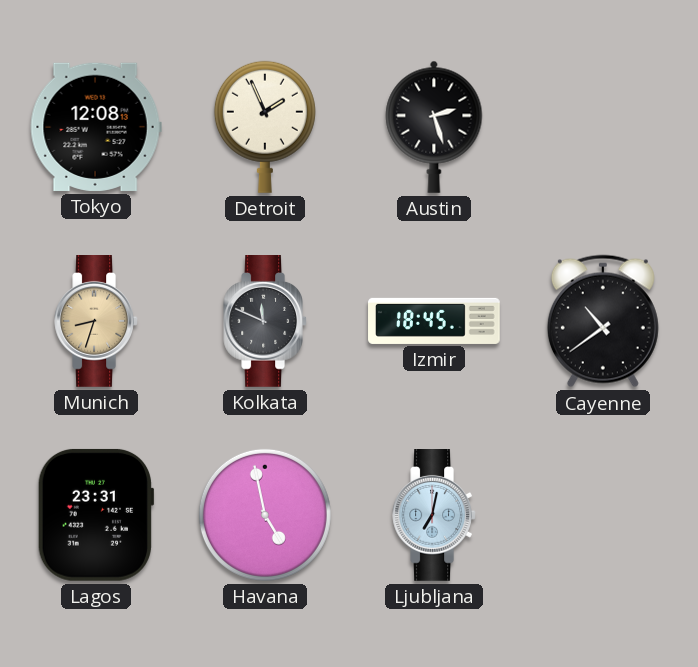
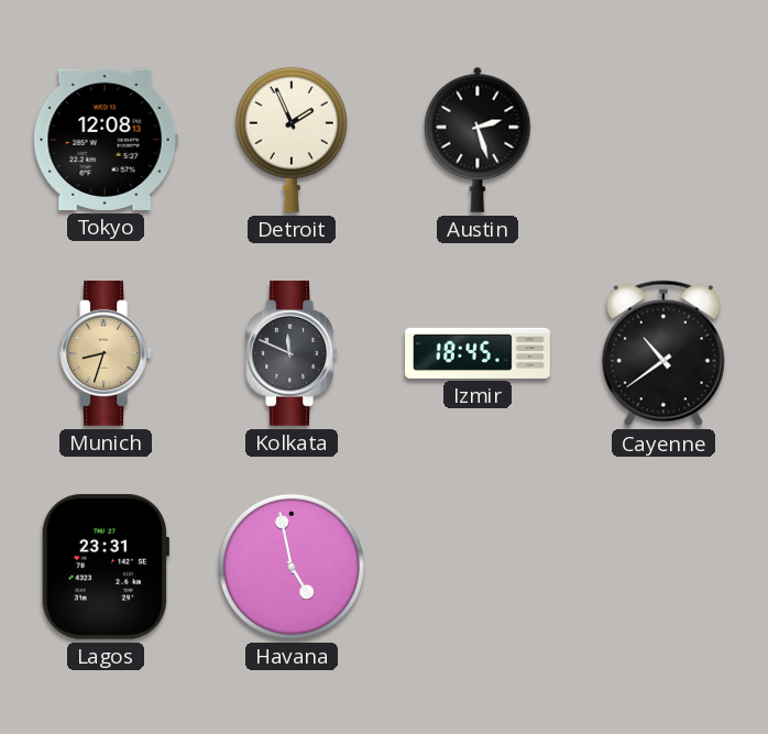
Ljubljana: 7:02 -> none (434, 516)
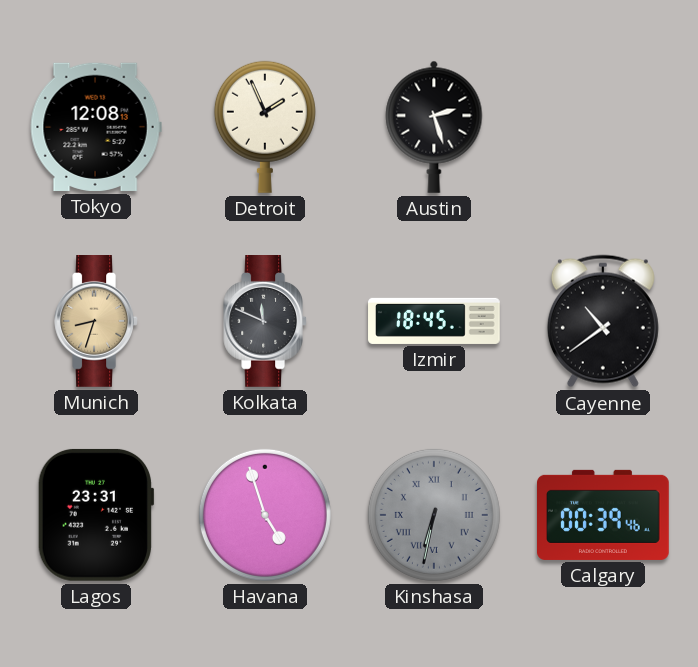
Havana: 4:58 -> 4:57 (265, 515)
Kinshasa: none -> 6:32 (434, 515)
Calgary: none -> 00:39 (604, 515)
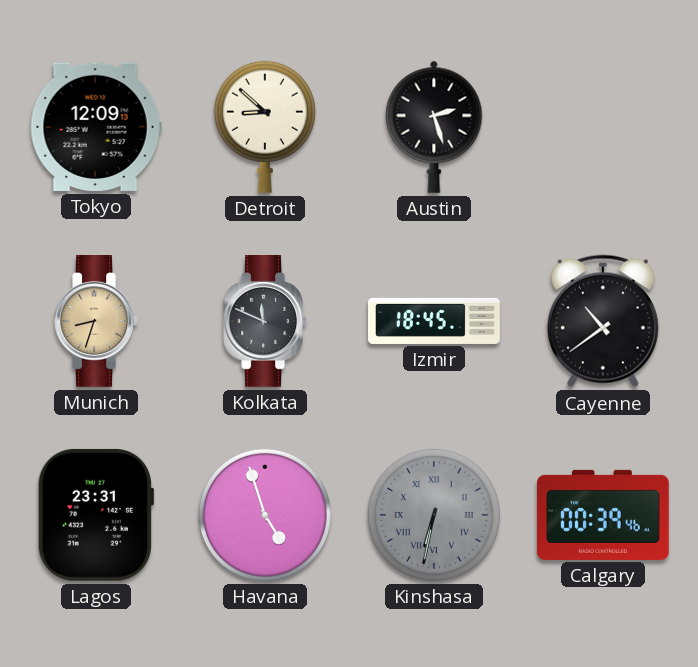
Tokyo: 12:08 -> 12:09 (96, 127)
Detroit: 1:56 -> 8:52 (265, 127)
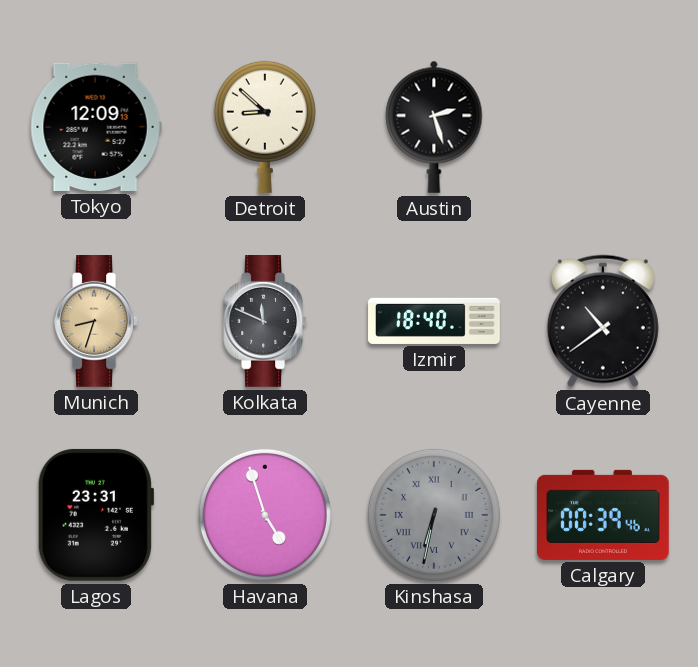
Izmir: 18:45 -> 18:40 (434, 321)
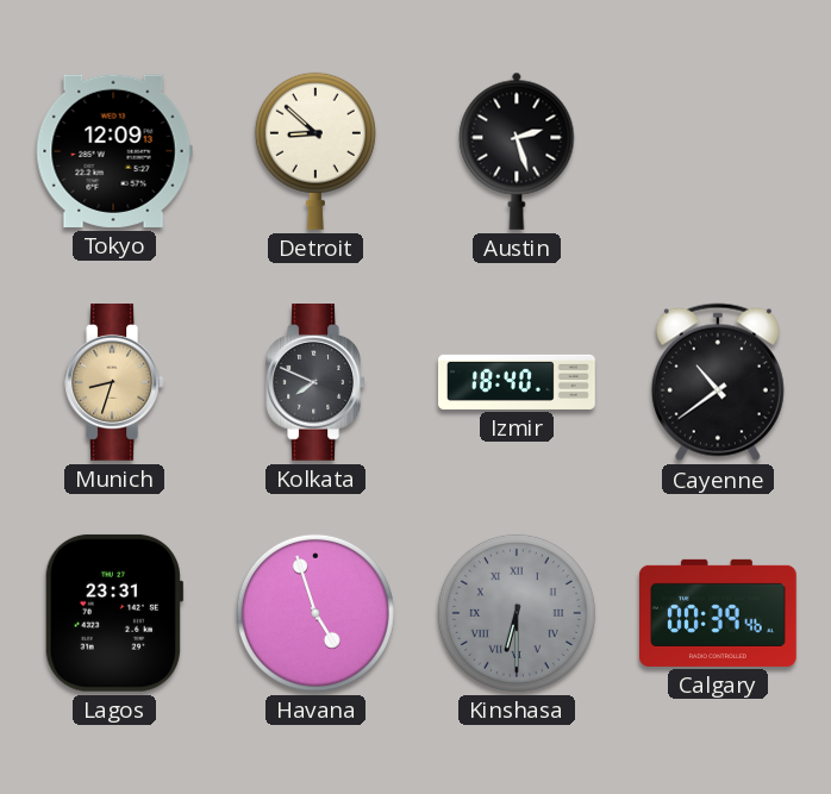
Kolkata: 11:49 -> 7:49 (315, 383)
Kinshasa: 6:32 -> 6:30 (517, 613)
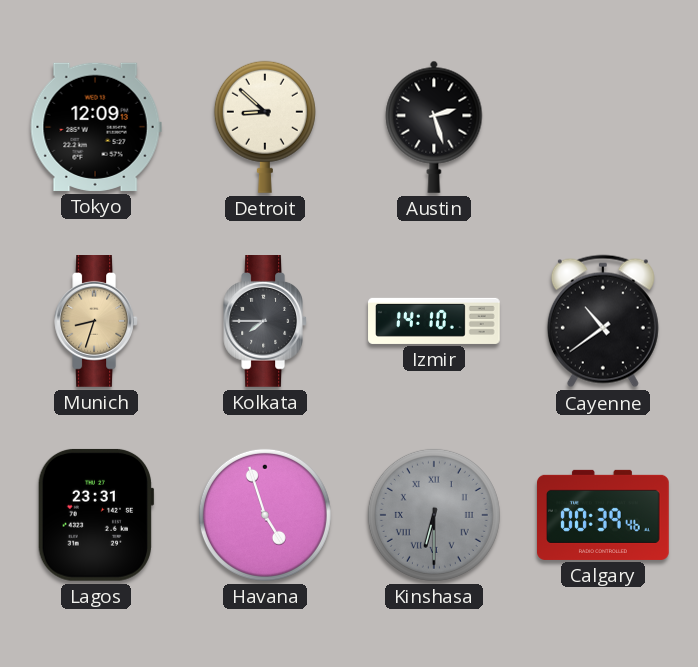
Kolkata: 7:49 -> 7:45 (265, 322)
Izmir: 18:40 -> 14:10 (434, 321)
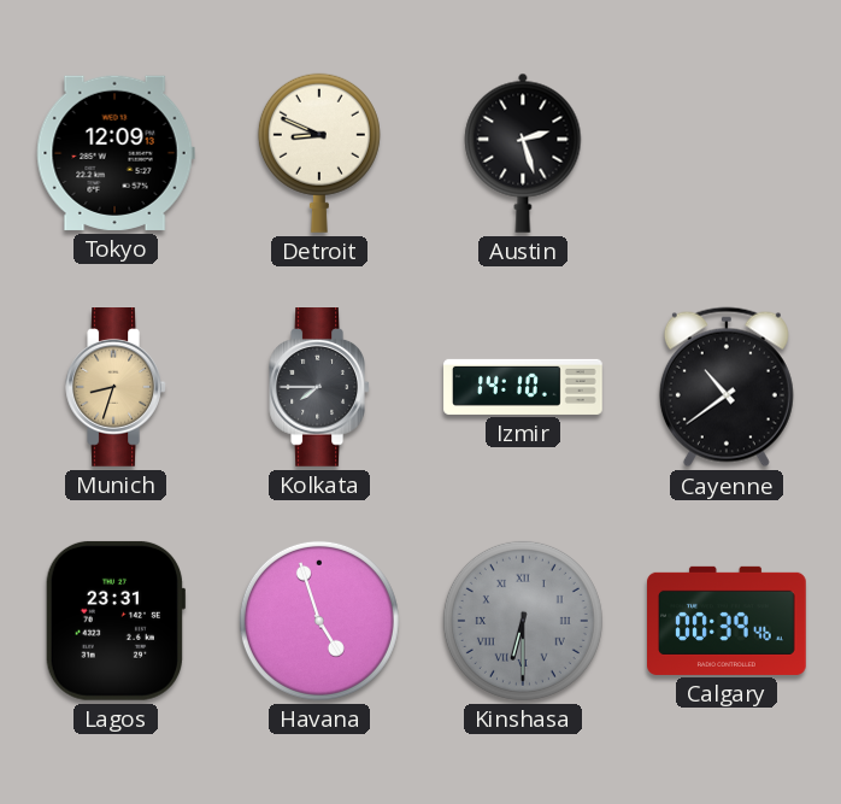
Detroit: 8:52 -> 8:49 (319, 153)
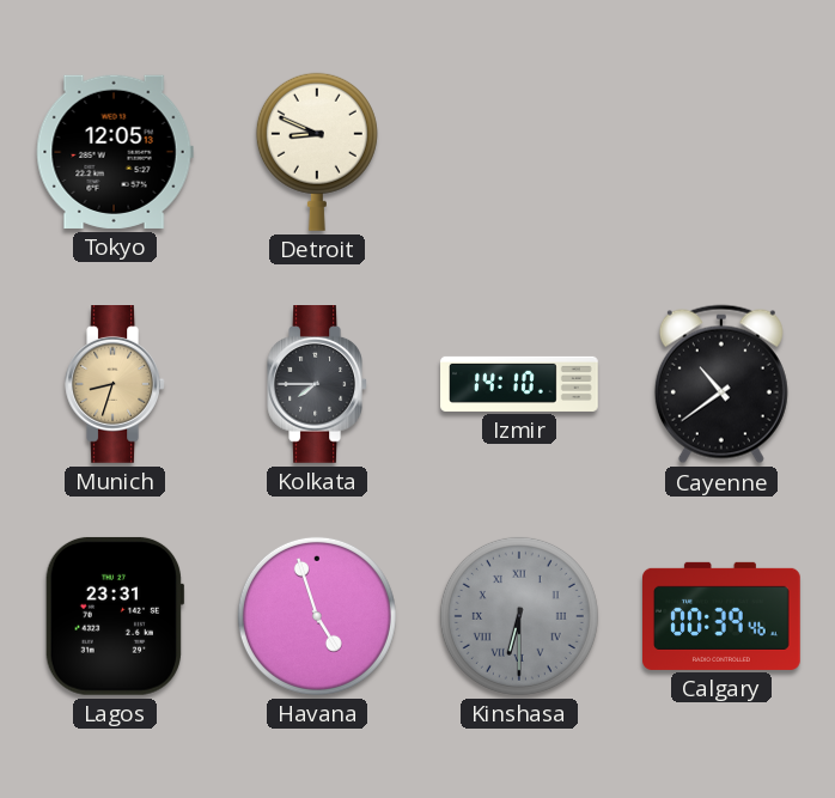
Tokyo: 12:09 -> 12:05 (115, 152)
Austin: 2:27 -> none (523, 153)
